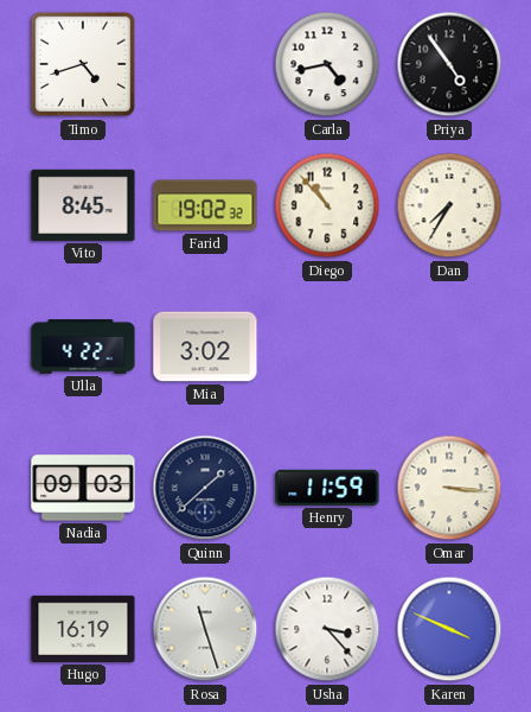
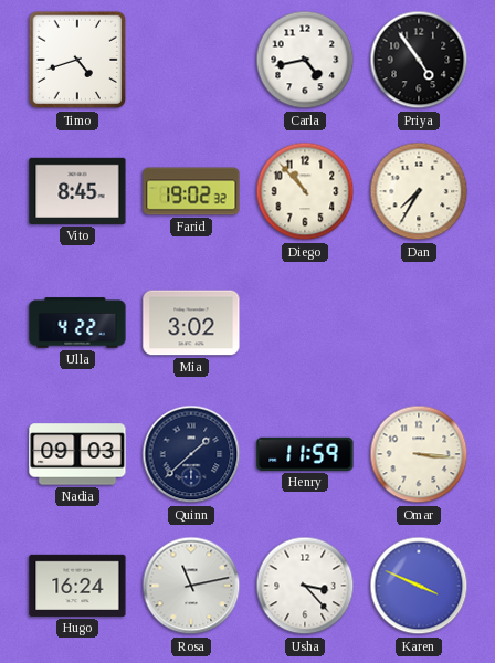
Hugo: 16:19 -> 16:24 (77, 586)
Rosa: 11:27 -> 11:13 (191, 586)
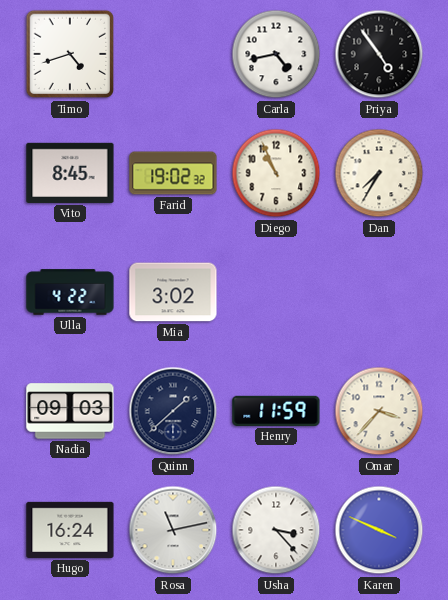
Diego: 10:53 -> 10:56 (276, 173)
Omar: 3:16 -> 3:37 (379, 411)
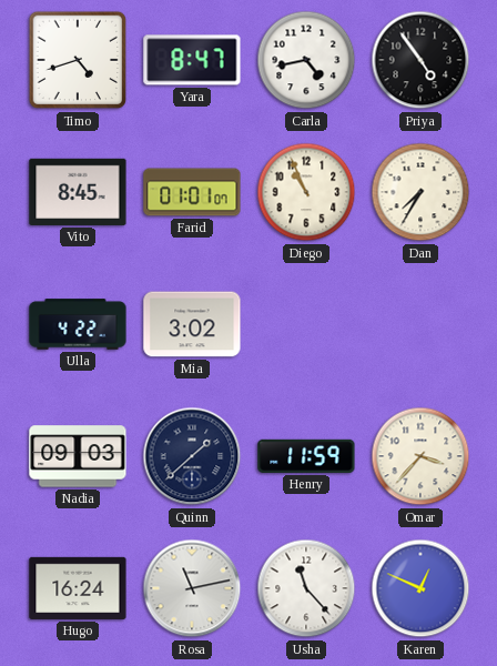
Yara: none -> 8:47 (192, 60)
Farid: 19:02 -> 01:01 (192, 192)
Usha: 3:23 -> 11:23 (306, 588)
Karen: 3:49 -> 12:49 (420, 588)
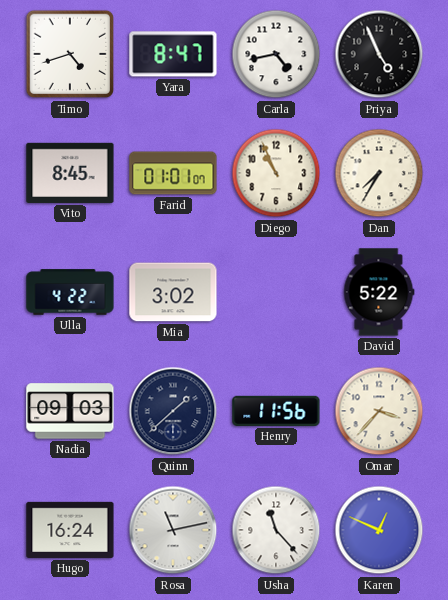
Priya: 4:54 -> 4:56 (379, 54)
David: none -> 5:22 (379, 292)
Henry: 11:59 -> 11:56 (276, 411)
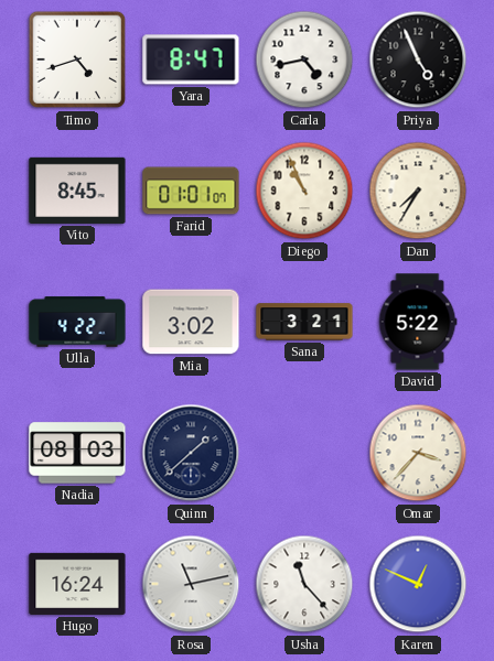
Sana: none -> 3:21 (304, 322)
Nadia: 09:03 -> 08:03 (77, 453)
Henry: 11:56 -> none (276, 411)
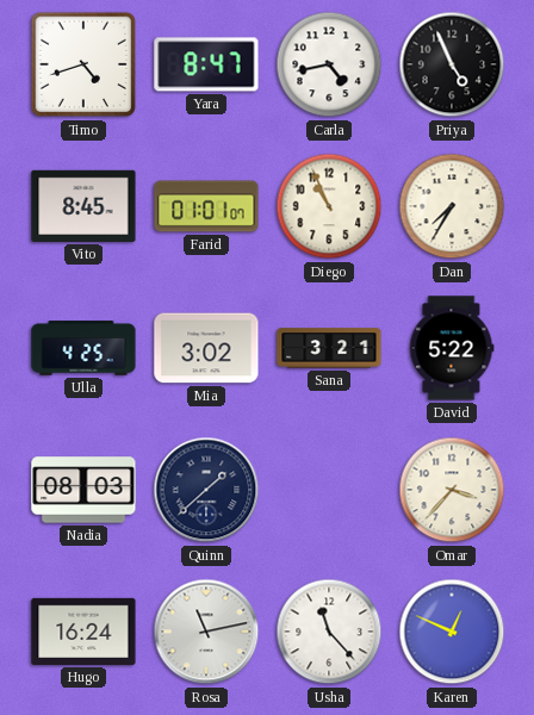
Ulla: 4:22 -> 4:25 (83, 348)
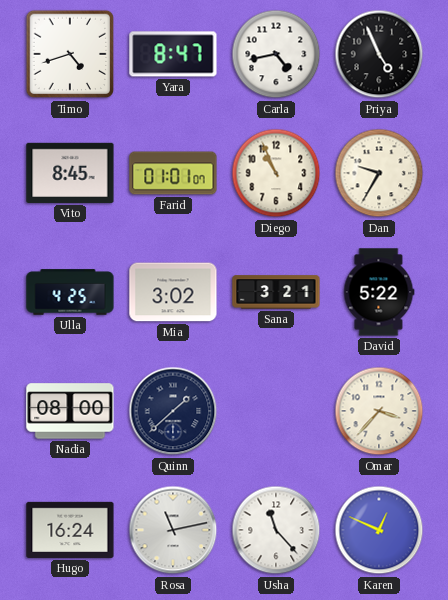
Dan: 7:35 -> 9:35 (379, 173)
Nadia: 08:03 -> 08:00 (70, 411)
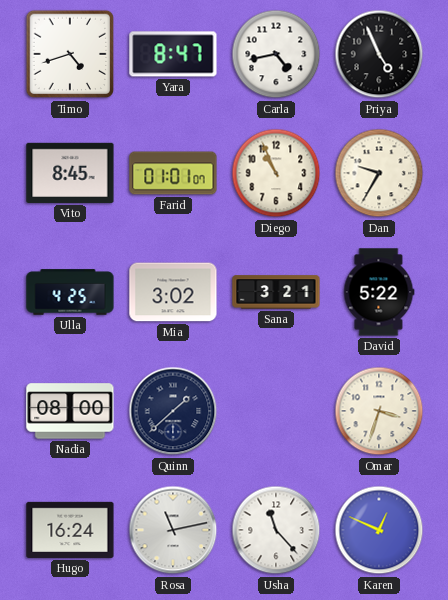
Omar: 3:37 -> 3:33 (379, 411)
